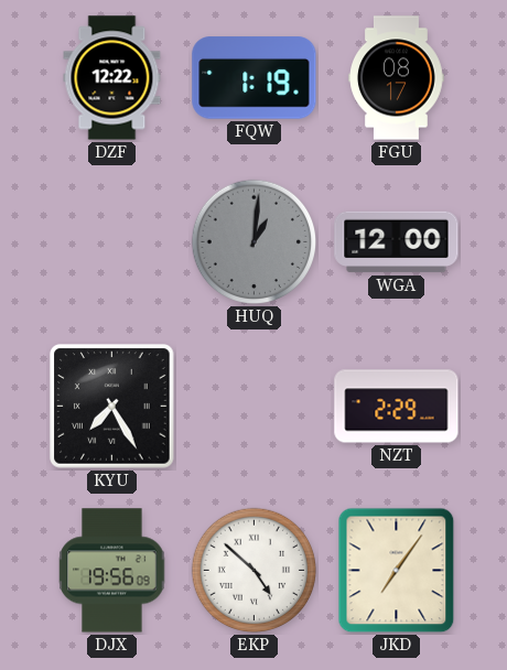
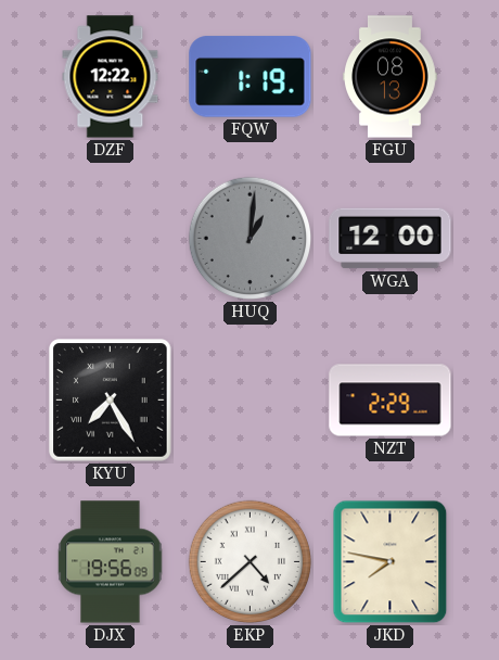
FGU: 08:17 -> 08:13 (391, 77)
EKP: 4:52 -> 4:38 (251, 562)
JKD: 7:06 -> 7:47 (391, 562)
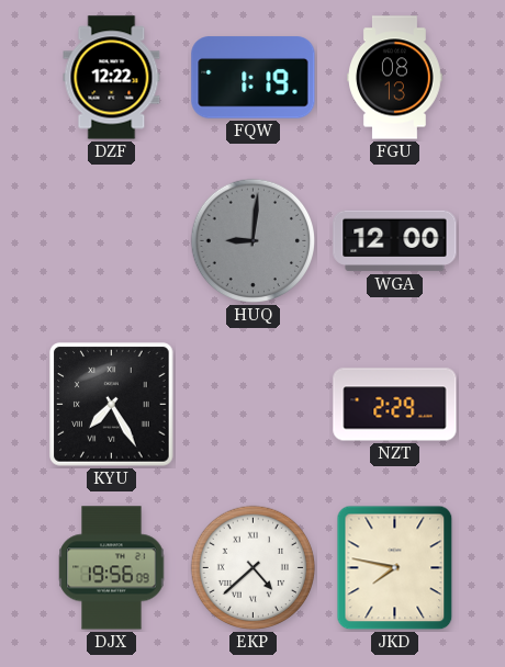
HUQ: 1:01 -> 9:01 (254, 241)
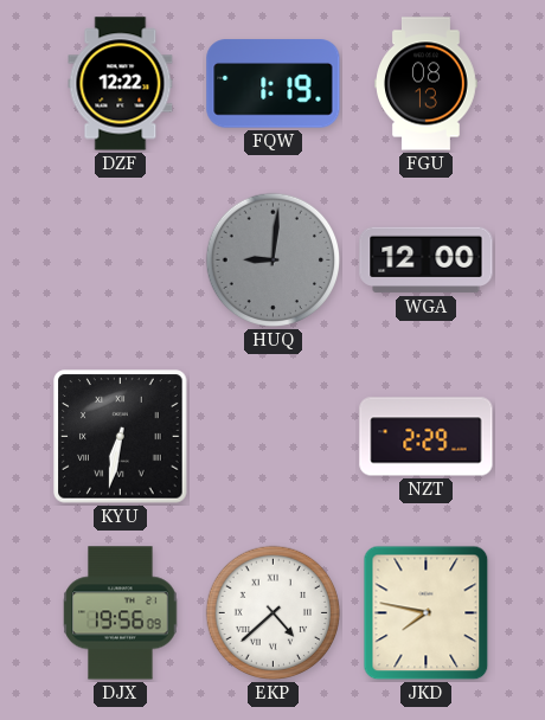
KYU: 7:25 -> 6:32 (121, 437)
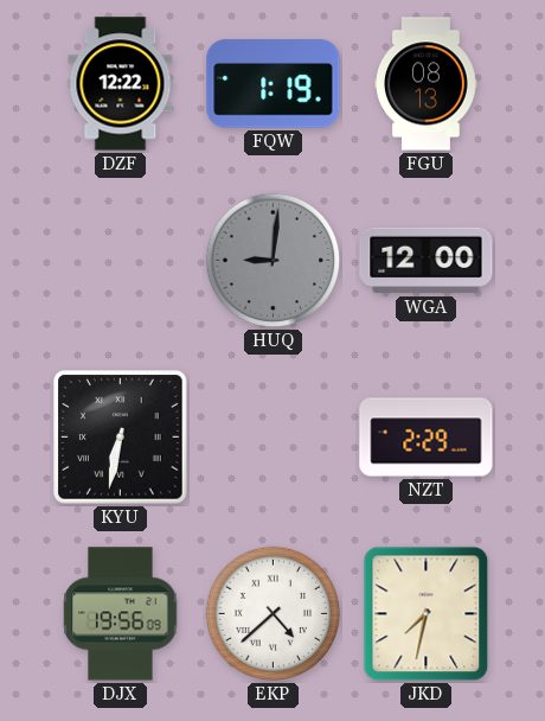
JKD: 7:47 -> 7:32 (427, 614)
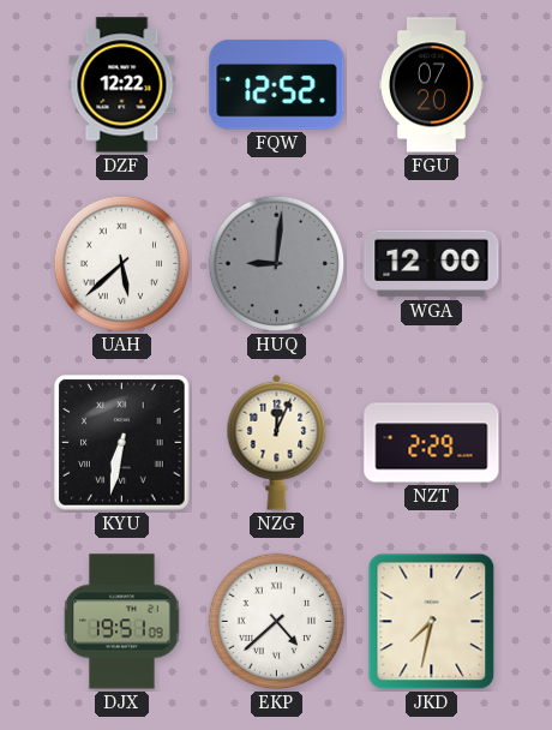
FQW: 1:19 -> 12:52 (277, 85)
FGU: 08:13 -> 07:20 (432, 85)
UAH: none -> 5:38 (122, 264)
NZG: none -> 12:04 (277, 442)
DJX: 19:56 -> 19:51 (122, 622)
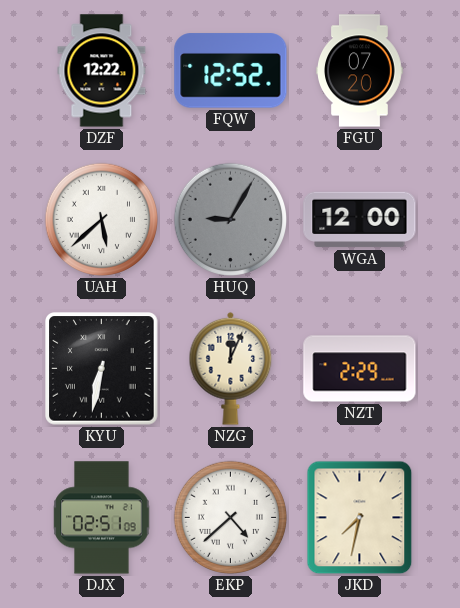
HUQ: 9:01 -> 9:05 (231, 220)
DJX: 19:51 -> 02:51 (102, 518)
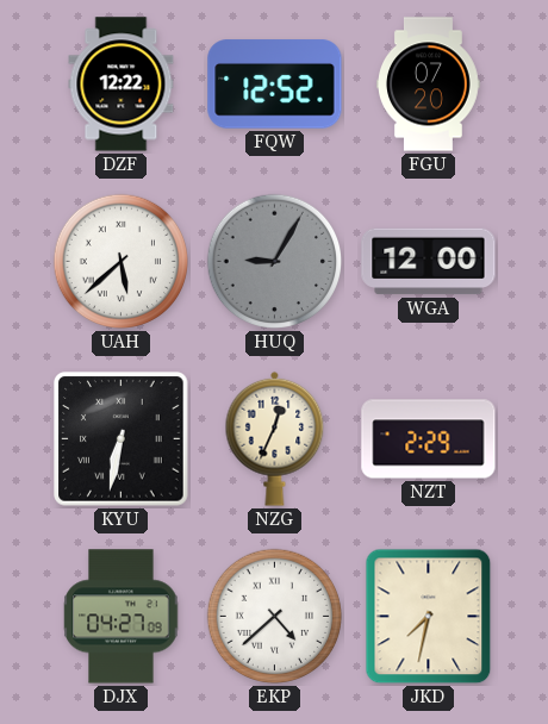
NZG: 12:04 -> 12:34 (275, 438)
DJX: 02:51 -> 04:27 (122, 617)
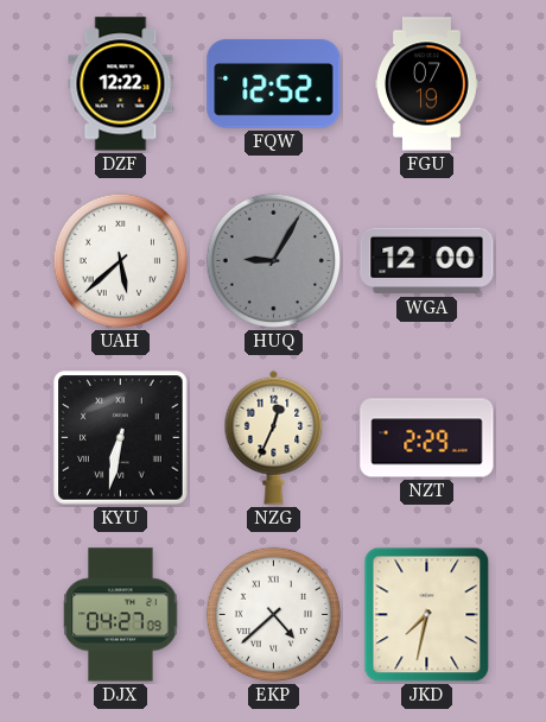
FGU: 07:20 -> 07:19 (427, 84)
